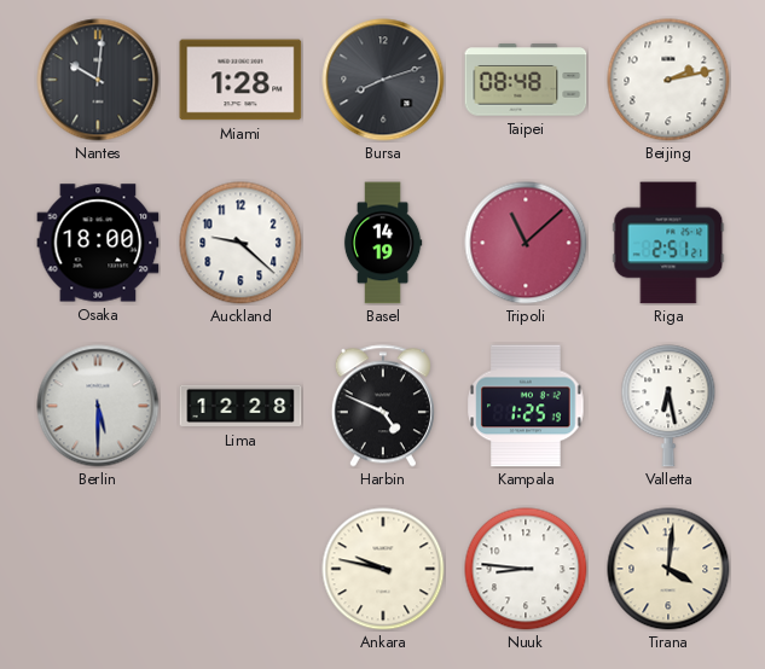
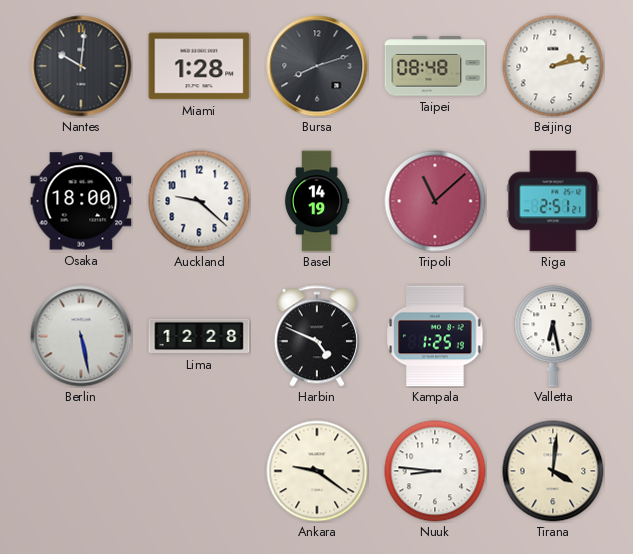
Berlin: 5:30 -> 5:28 (81, 336)
Ankara: 9:47 -> 9:21 (317, 471)
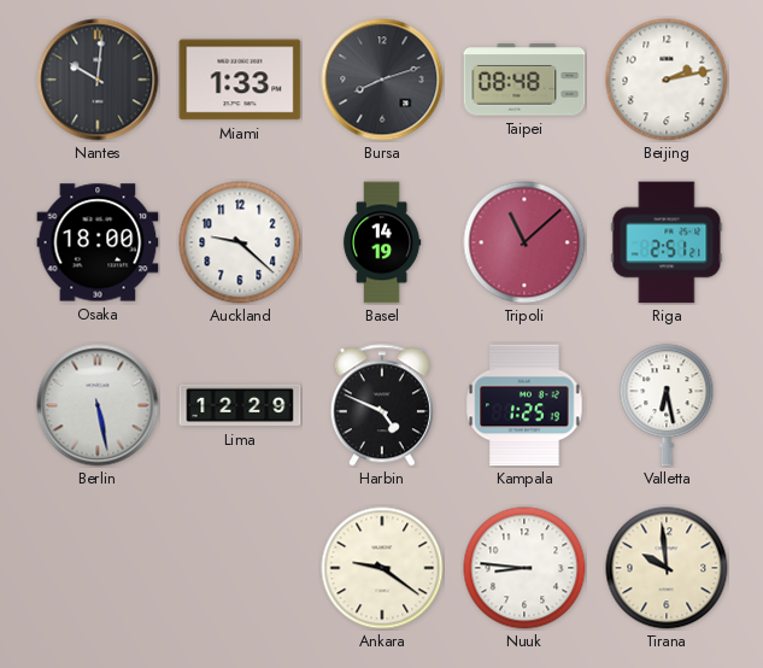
Miami: 1:28 -> 1:33 (240, 80)
Lima: 12:28 -> 12:29 (240, 405)
Tirana: 4:01 -> 9:59 (667, 568)
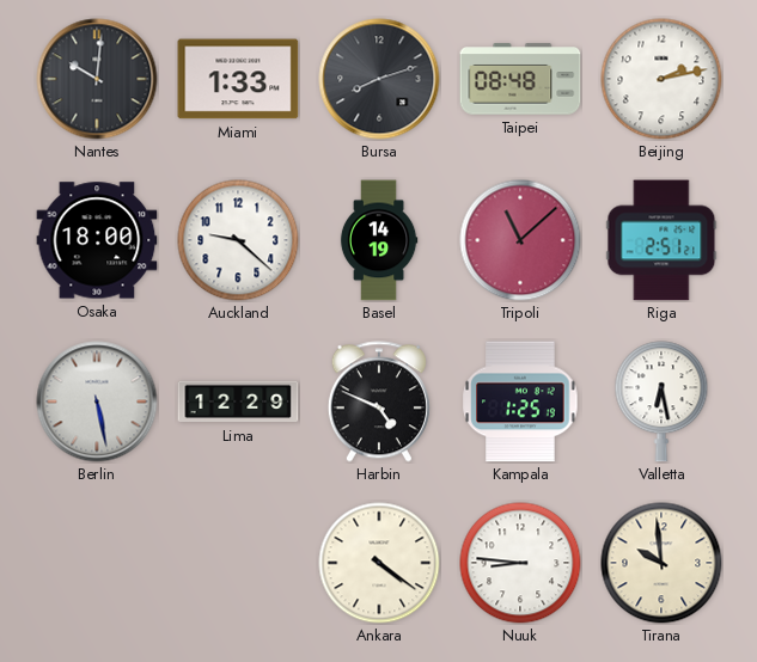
Ankara: 9:21 -> 4:21 (379, 563)
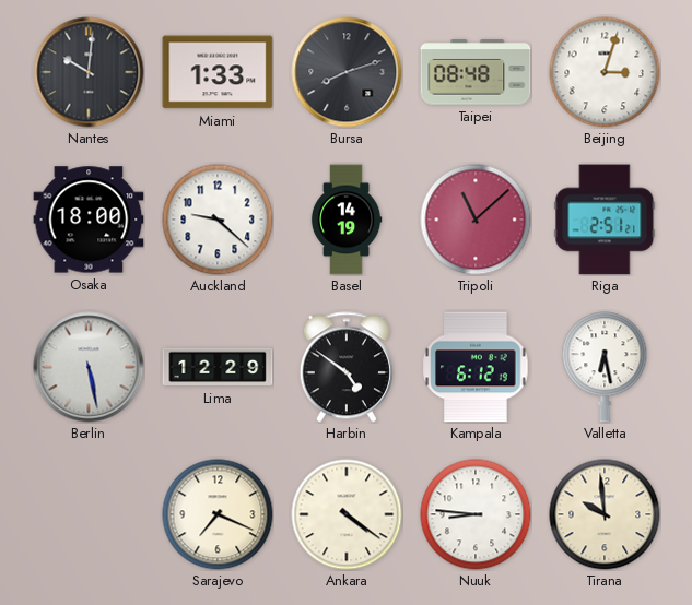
Beijing: 2:13 -> 3:03 (605, 72)
Harbin: 4:49 -> 4:51 (347, 367)
Kampala: 1:25 -> 6:12 (476, 367)
Sarajevo: none -> 7:19 (218, 514)
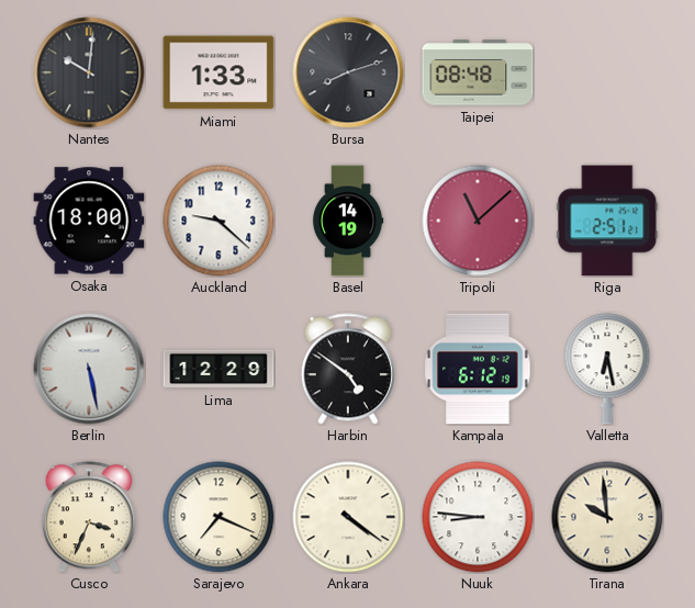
Beijing: 3:03 -> none (605, 72)
Cusco: none -> 3:34 (89, 517)
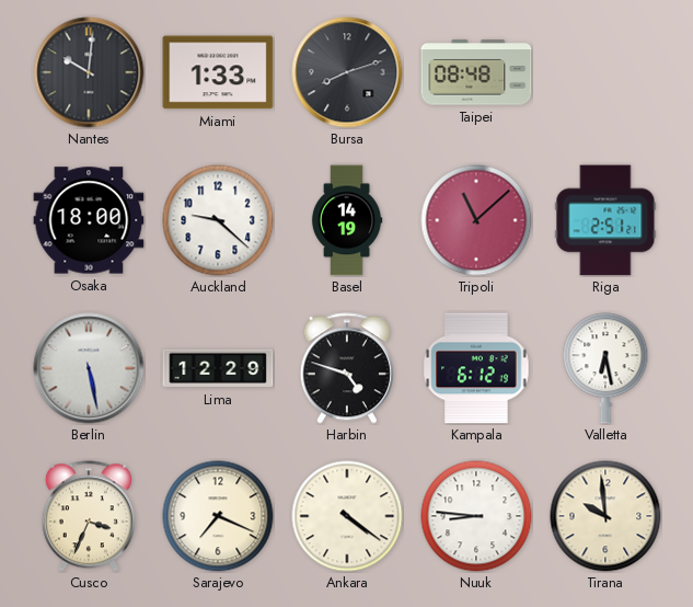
Harbin: 4:51 -> 4:48 (347, 368)
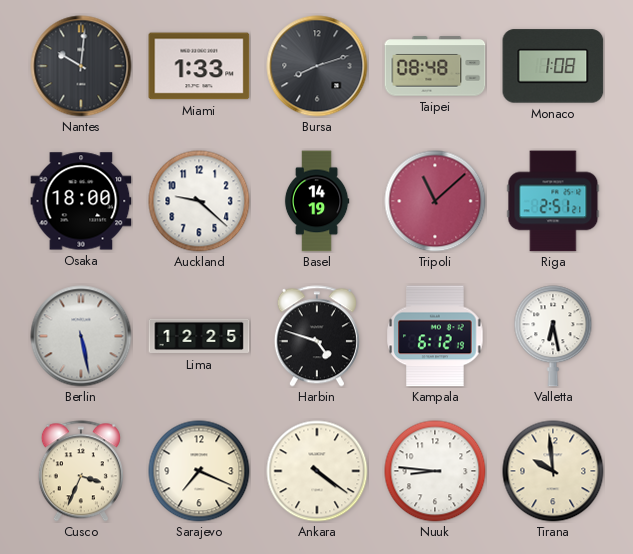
Monaco: none -> 1:08 (553, 66)
Lima: 12:29 -> 12:25 (199, 336)
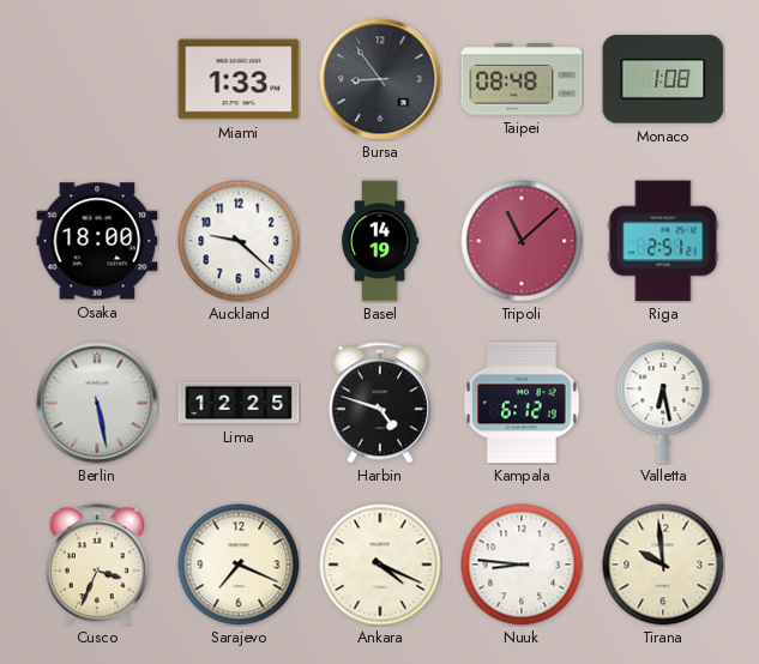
Nantes: 10:01 -> none (81, 66)
Bursa: 8:12 -> 8:54 (380, 79)
Ankara: 4:21 -> 4:19 (380, 565)
